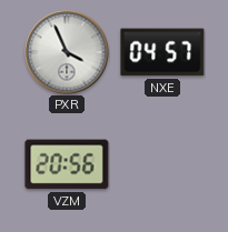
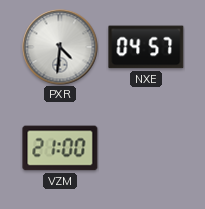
PXR: 3:56 -> 4:31 (60, 47)
VZM: 20:56 -> 21:00 (60, 148)
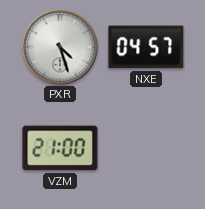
PXR: 4:31 -> 4:27 (60, 47)
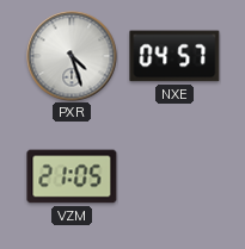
VZM: 21:00 -> 21:05 (72, 176)
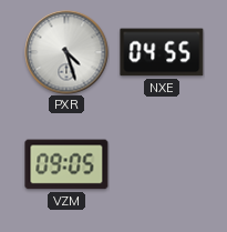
NXE: 04:57 -> 04:55 (162, 52)
VZM: 21:05 -> 09:05 (66, 164)
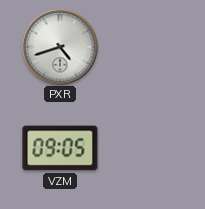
PXR: 4:27 -> 4:42 (60, 47)
NXE: 04:55 -> none (162, 52)
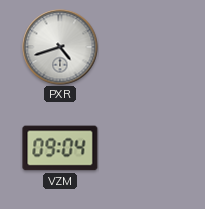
VZM: 09:05 -> 09:04 (60, 148)
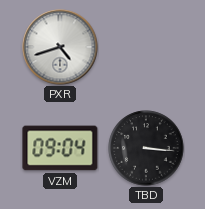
TBD: none -> 3:16 (146, 148)
